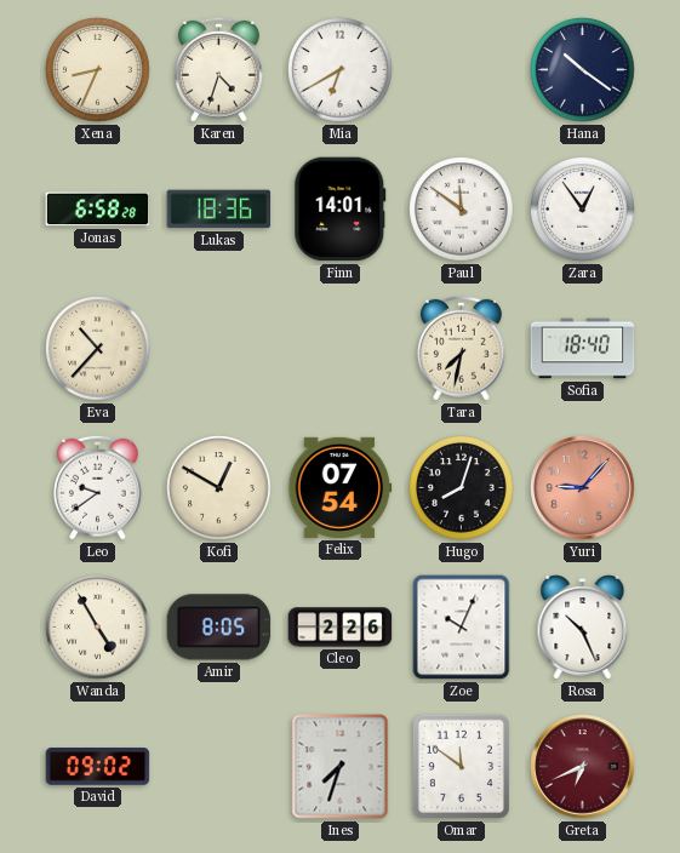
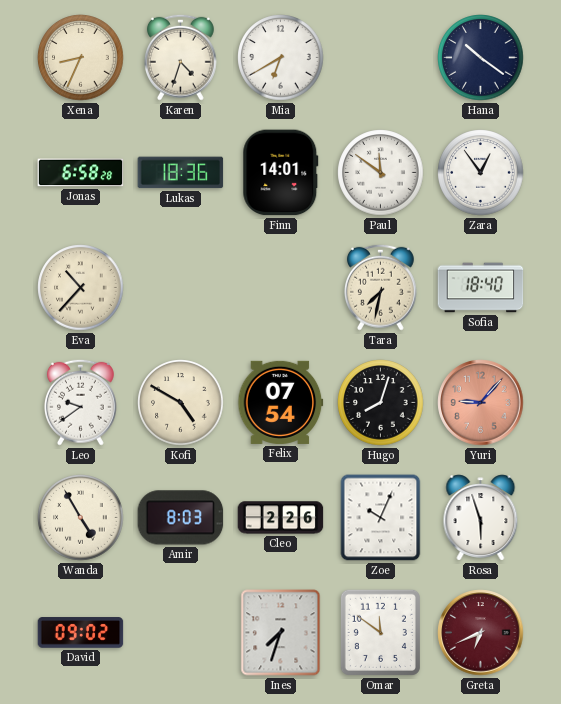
Kofi: 12:50 -> 4:50 (181, 403)
Amir: 8:05 -> 8:03 (181, 518)
Rosa: 10:26 -> 5:57 (481, 518)
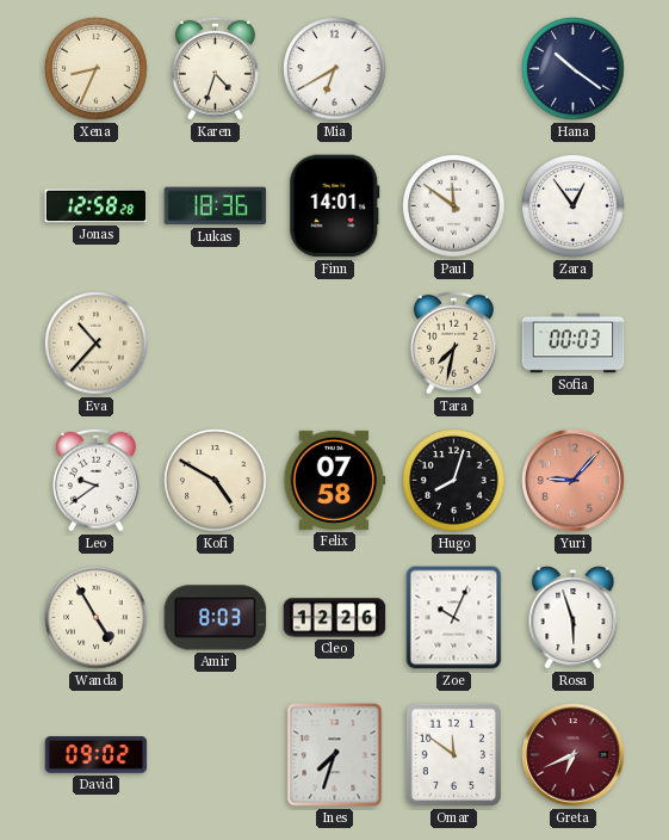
Jonas: 6:58 -> 12:58 (97, 206)
Sofia: 18:40 -> 00:03 (574, 344)
Felix: 07:54 -> 07:58 (335, 480)
Cleo: 2:26 -> 12:26 (335, 618)
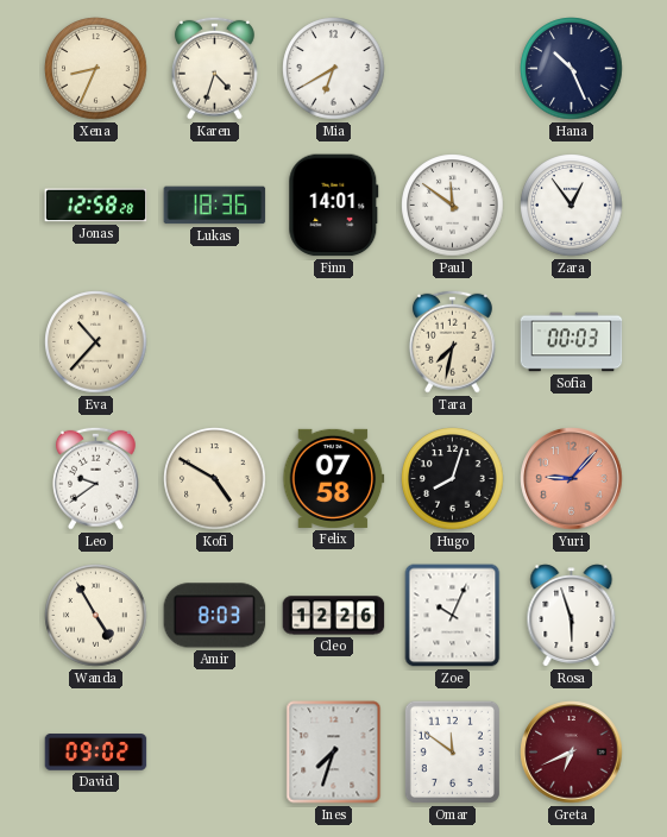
Hana: 10:21 -> 10:26 (572, 69)
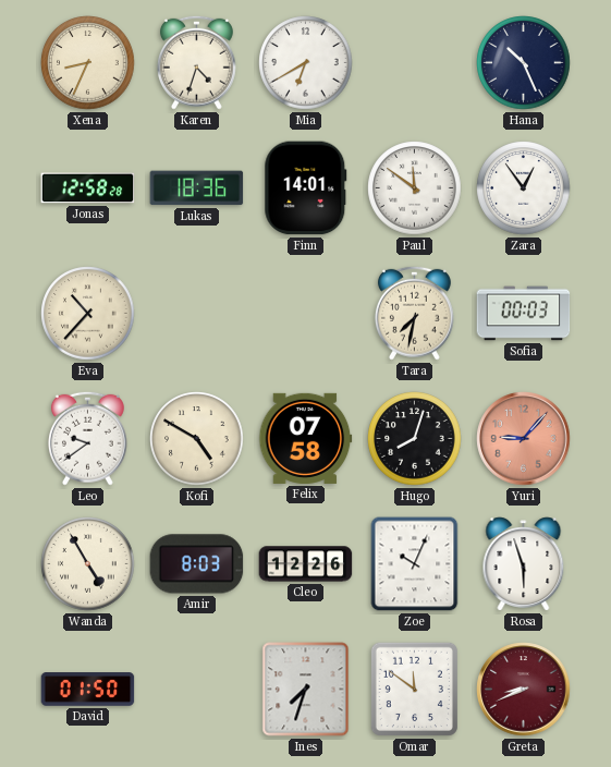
David: 09:02 -> 01:50 (88, 690)
Greta: 6:41 -> 8:41 (524, 690)
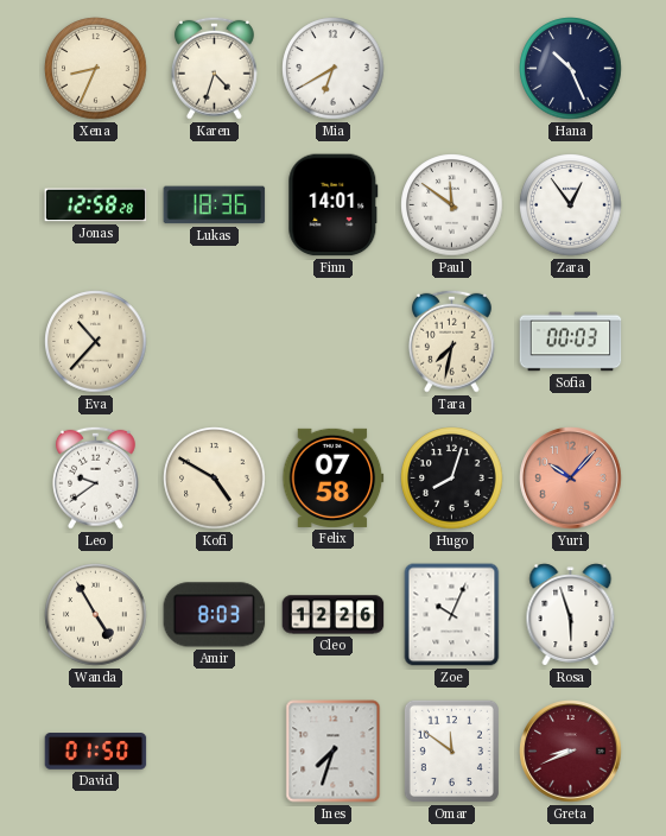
Yuri: 9:07 -> 10:07 (571, 479)
